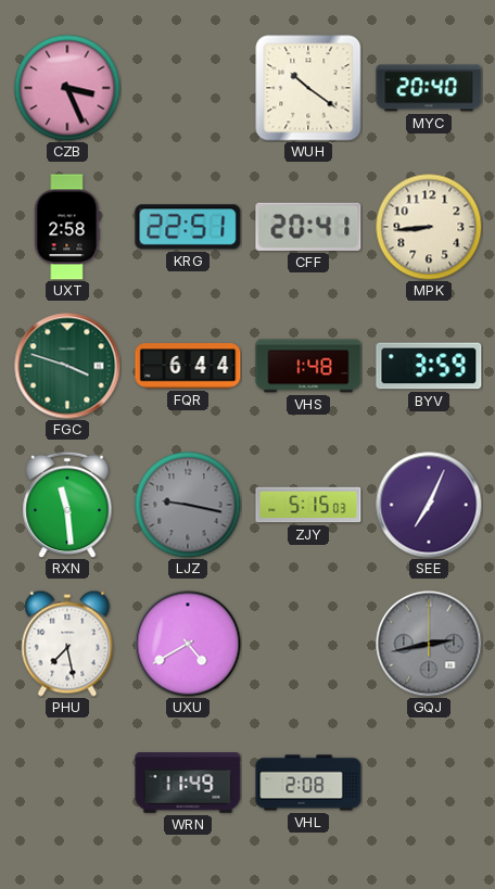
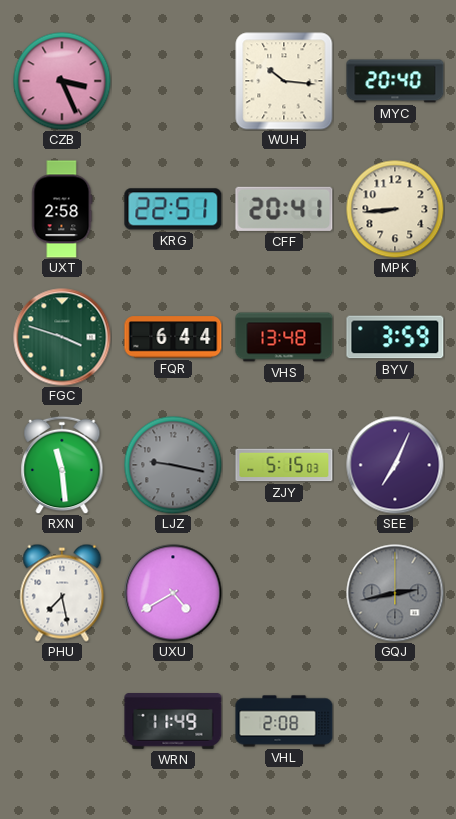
WUH: 10:21 -> 10:16 (284, 81)
VHS: 1:48 -> 13:48 (284, 337)
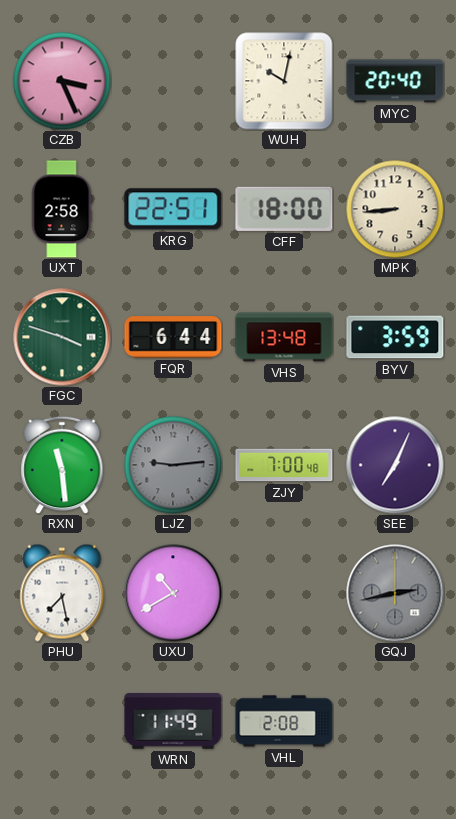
WUH: 10:16 -> 10:02 (284, 81)
CFF: 20:41 -> 18:00 (284, 209)
LJZ: 9:17 -> 9:14 (173, 465)
ZJY: 5:15 -> 7:00 (284, 465)
UXU: 4:40 -> 10:40 (173, 593)
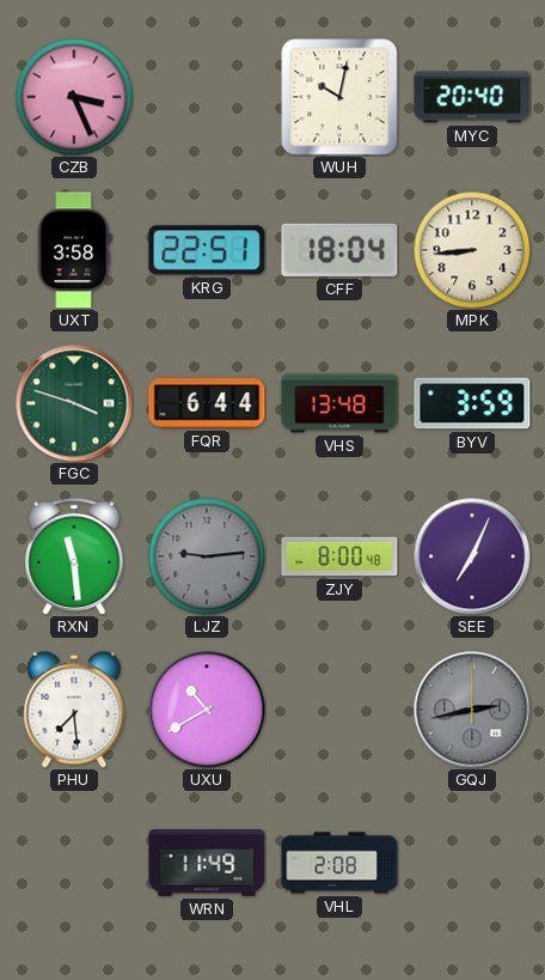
UXT: 2:58 -> 3:58 (74, 250)
CFF: 18:00 -> 18:04 (339, 250)
ZJY: 7:00 -> 8:00 (339, 556)
PHU: 7:28 -> 7:29 (74, 710)
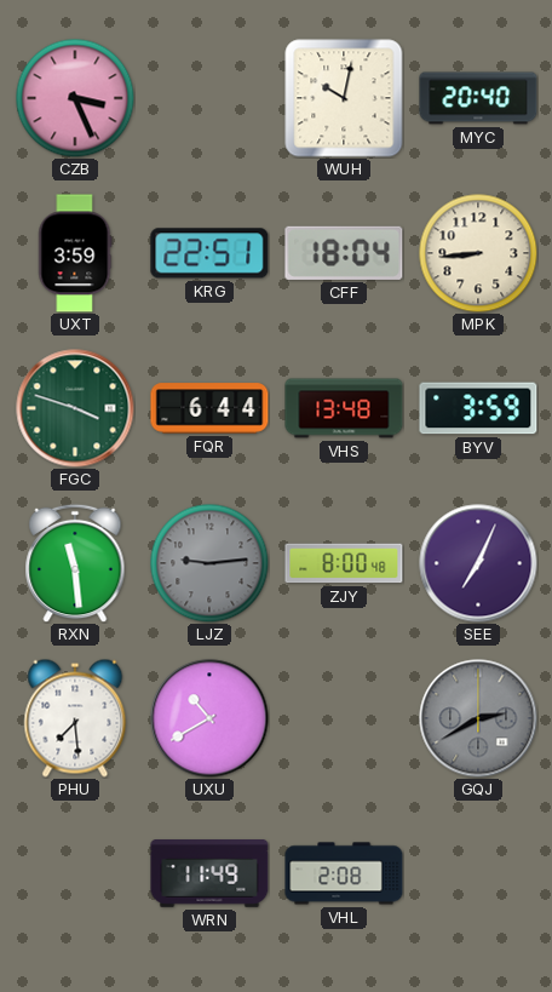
UXT: 3:58 -> 3:59 (75, 253)
GQJ: 2:43 -> 2:40 (478, 718)
